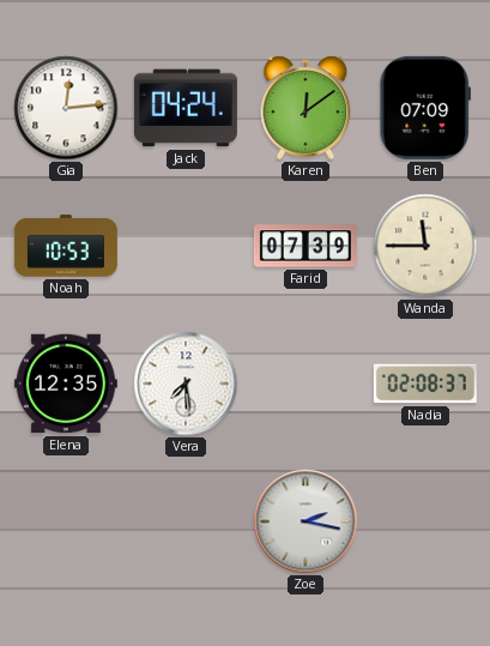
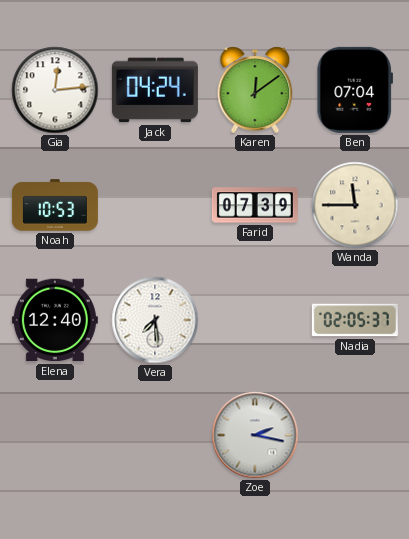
Ben: 07:09 -> 07:04 (354, 90)
Elena: 12:35 -> 12:40 (55, 320)
Nadia: 02:08 -> 02:05 (355, 320)
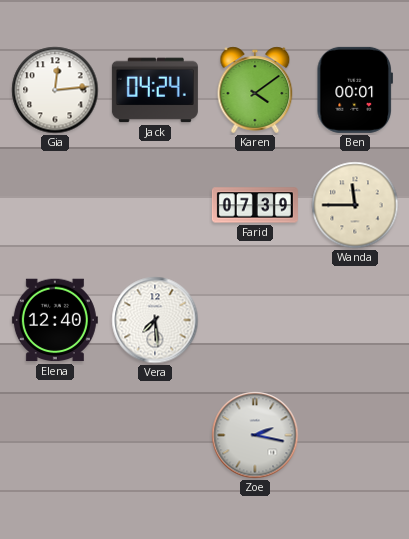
Karen: 12:09 -> 4:09 (255, 90)
Ben: 07:04 -> 00:01 (354, 90)
Noah: 10:53 -> none (55, 205)
Nadia: 02:05 -> none (355, 320)
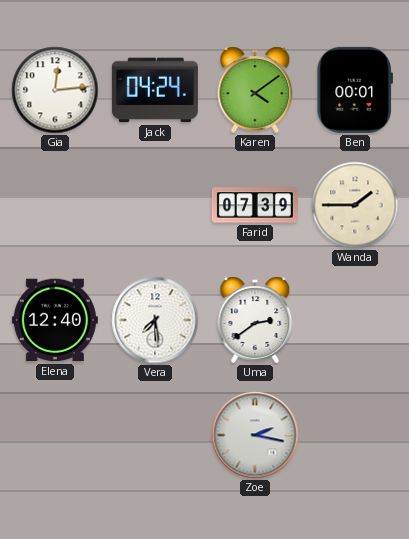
Wanda: 11:45 -> 1:45 (355, 205)
Uma: none -> 2:39 (255, 320)
